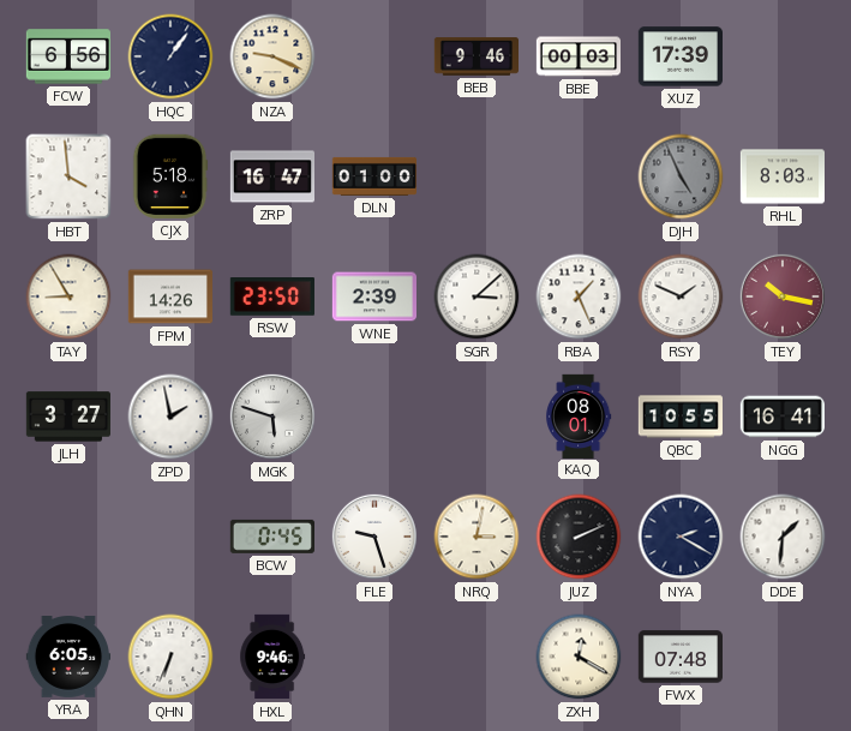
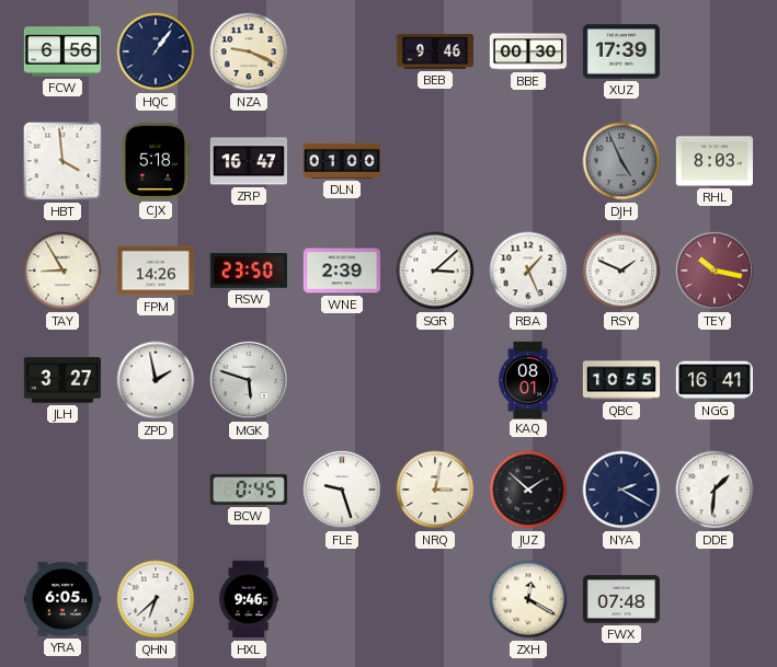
BBE: 00:03 -> 00:30 (527, 51)
JUZ: 2:11 -> 1:52 (528, 490)
QHN: 6:34 -> 6:38 (156, 599)
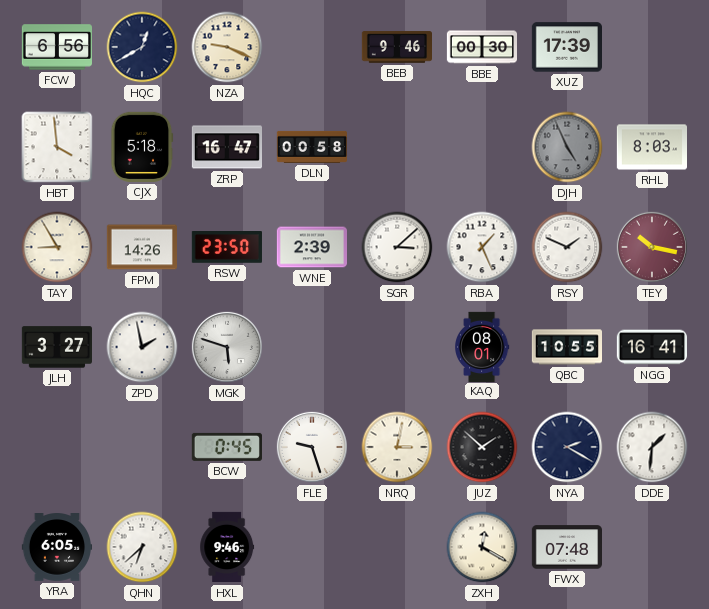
HQC: 1:06 -> 12:40 (142, 47)
DLN: 01:00 -> 00:58 (311, 147)
